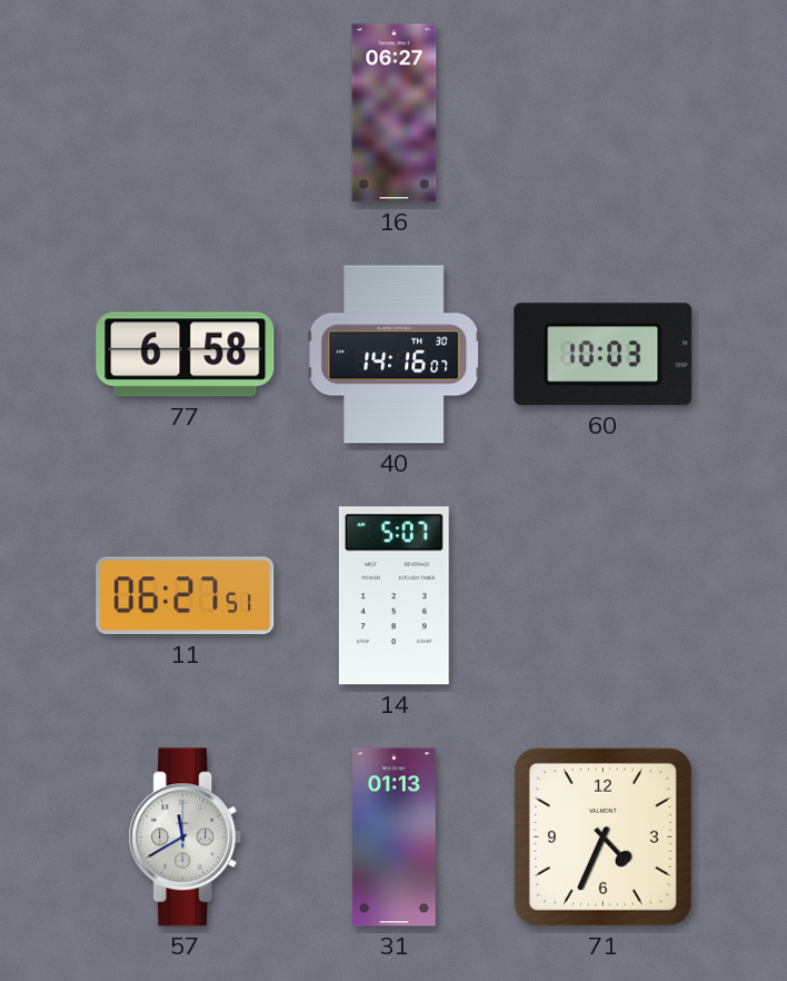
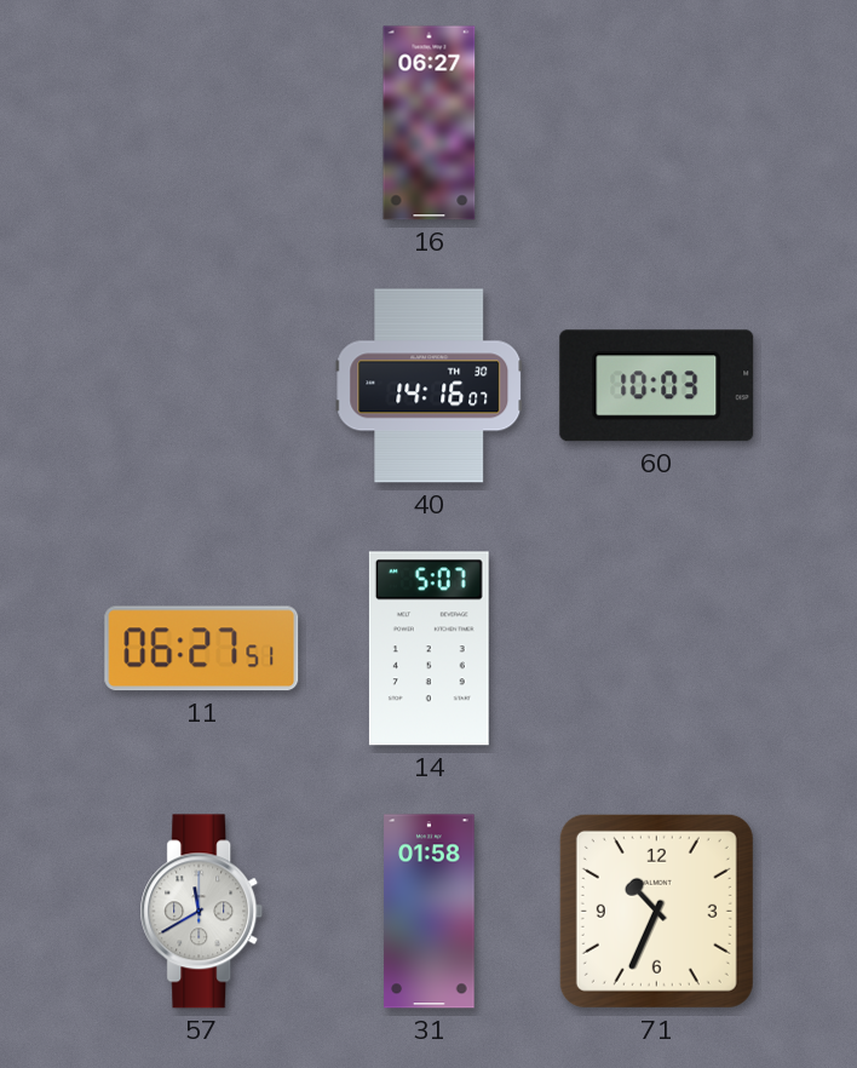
77: 6:58 -> none (186, 355)
31: 01:13 -> 01:58 (430, 912)
71: 4:34 -> 10:34 (656, 911)
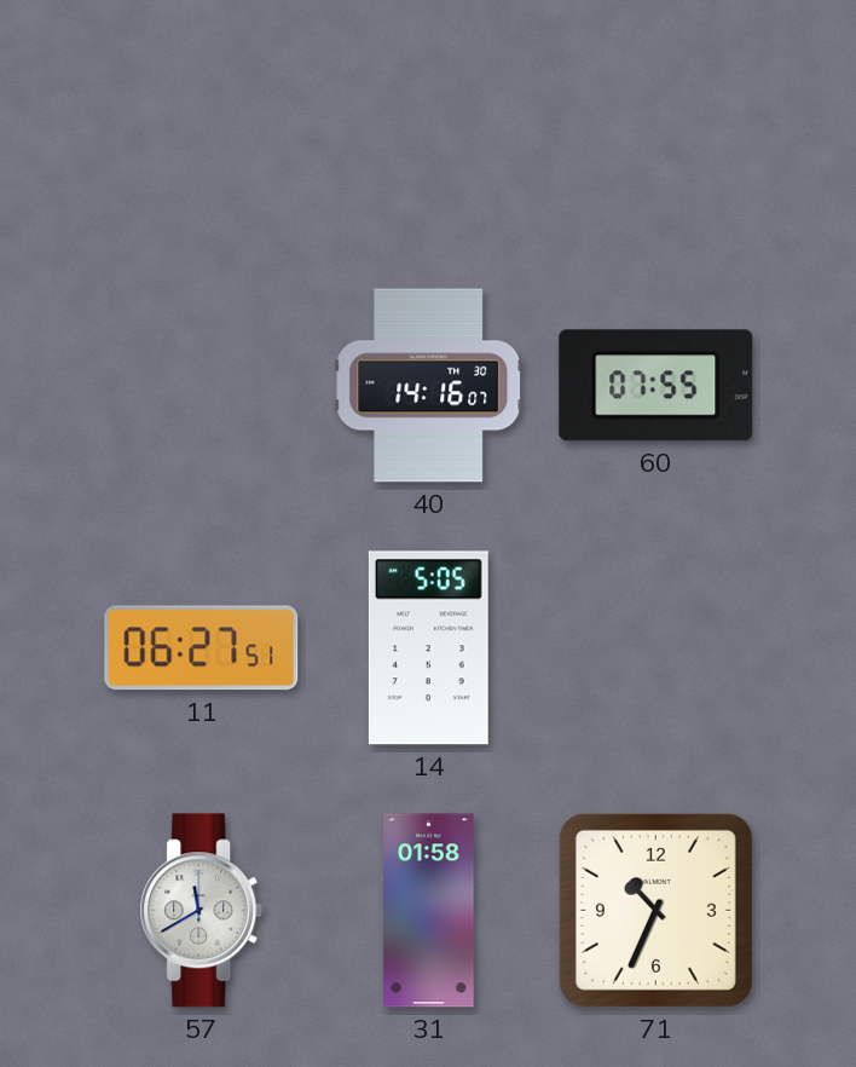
16: 06:27 -> none (430, 124)
60: 10:03 -> 07:55 (657, 386)
14: 5:07 -> 5:05 (428, 648)
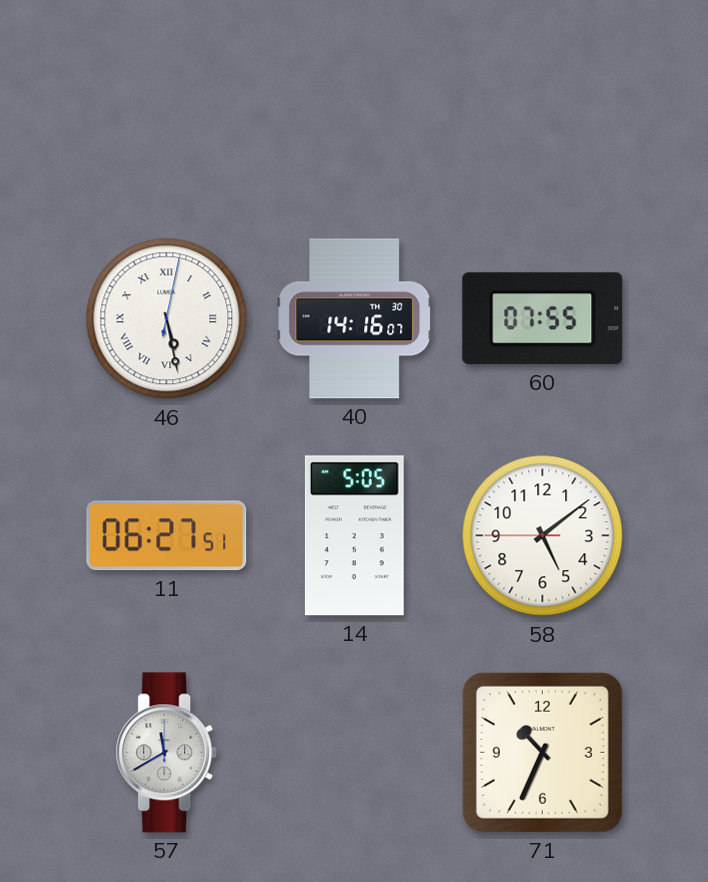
46: none -> 5:28 (167, 319)
58: none -> 5:08 (543, 536)
31: 01:58 -> none (429, 911)
